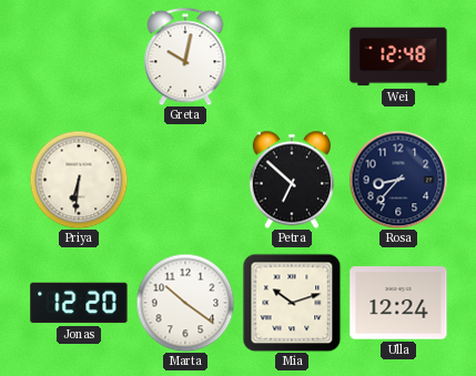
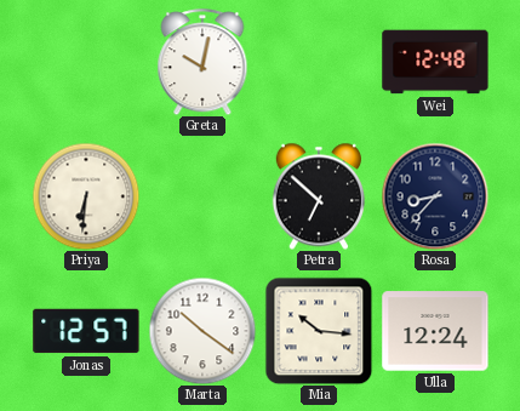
Jonas: 12:20 -> 12:57 (86, 331)
Mia: 10:12 -> 10:16 (319, 331)
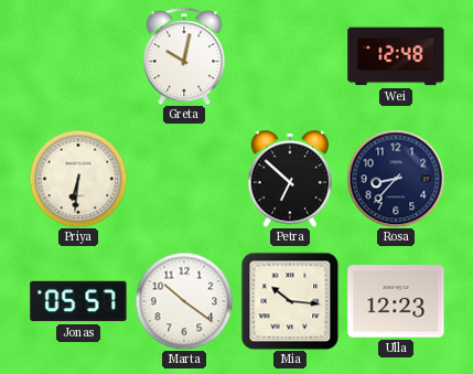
Jonas: 12:57 -> 05:57 (78, 301)
Ulla: 12:24 -> 12:23 (396, 301)
